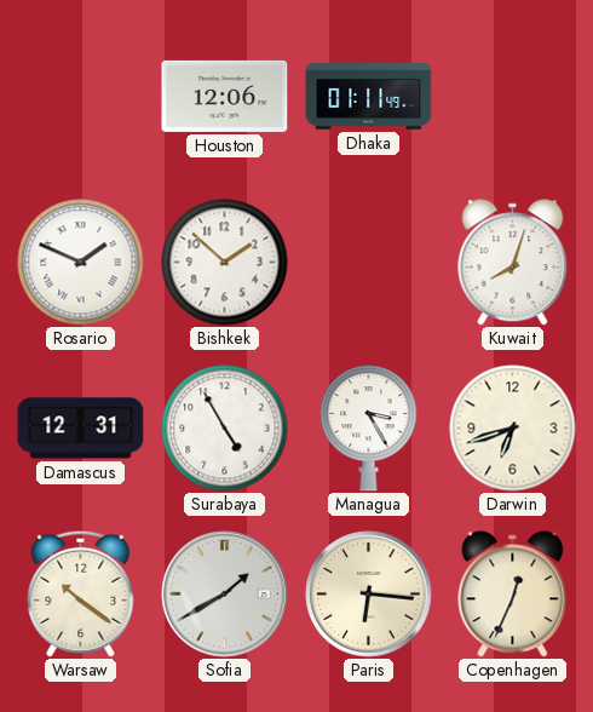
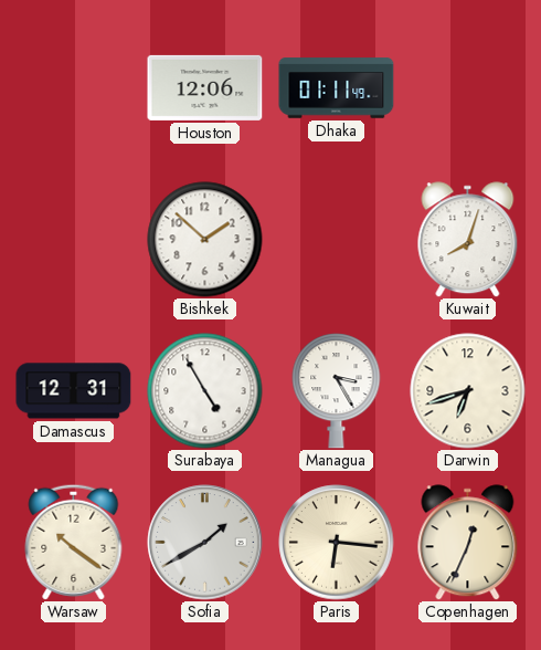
Rosario: 1:49 -> none (81, 263)
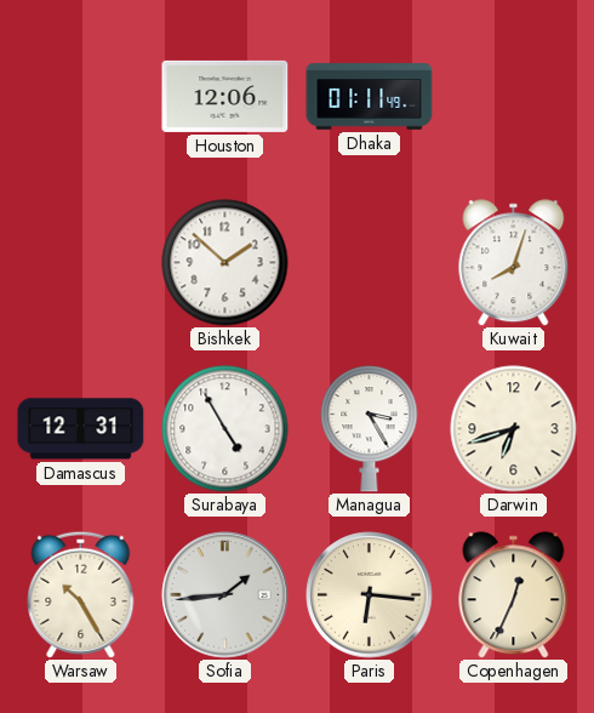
Warsaw: 10:21 -> 10:25 (81, 594)
Sofia: 1:40 -> 1:44 (225, 595)
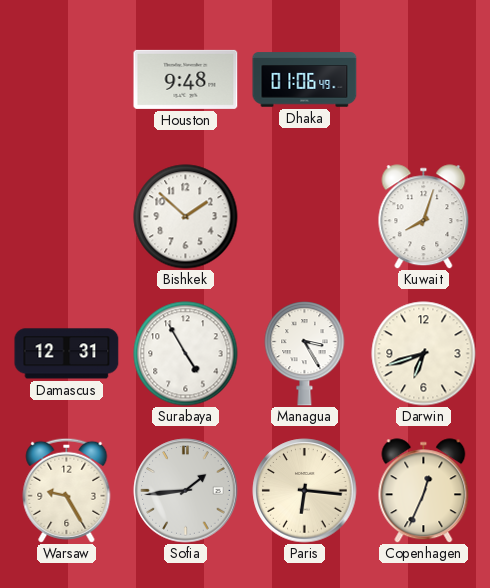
Houston: 12:06 -> 9:48 (186, 79)
Dhaka: 01:11 -> 01:06 (305, 80)
Warsaw: 10:25 -> 9:25 (67, 490)
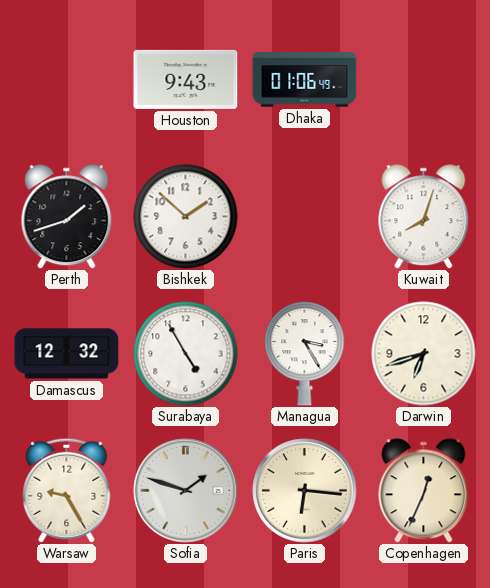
Houston: 9:48 -> 9:43 (186, 79)
Perth: none -> 1:42 (67, 217)
Damascus: 12:31 -> 12:32 (67, 354)
Sofia: 1:44 -> 1:48 (186, 491)
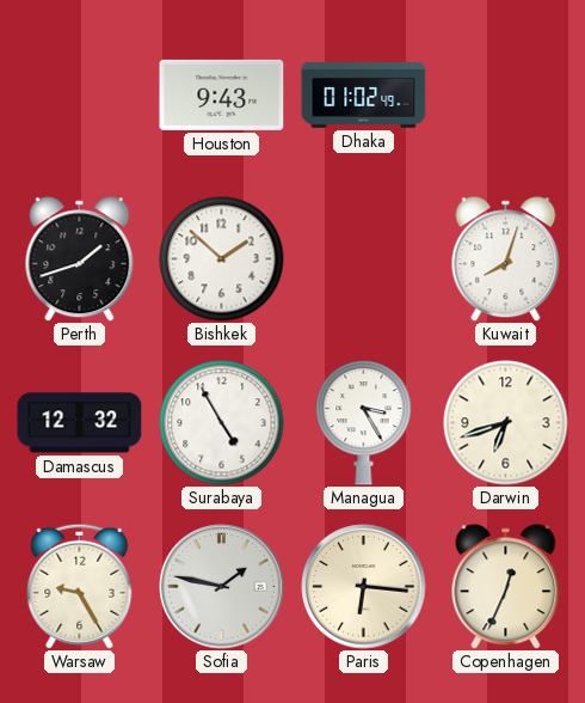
Dhaka: 01:06 -> 01:02 (364, 96)
Sofia: 1:48 -> 1:47 (222, 587)
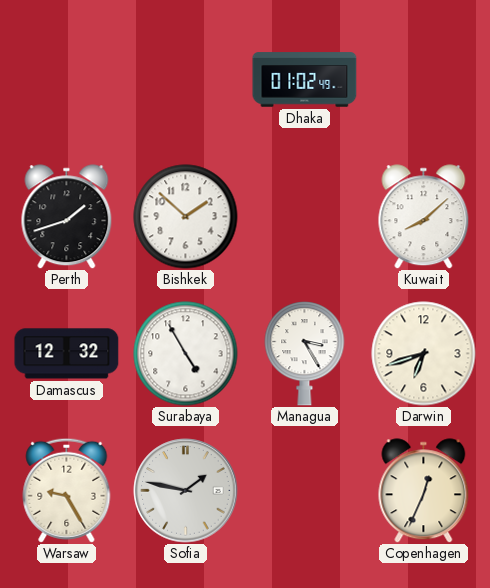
Houston: 9:43 -> none (222, 94)
Kuwait: 8:03 -> 8:08 (424, 217)
Paris: 6:16 -> none (364, 587)
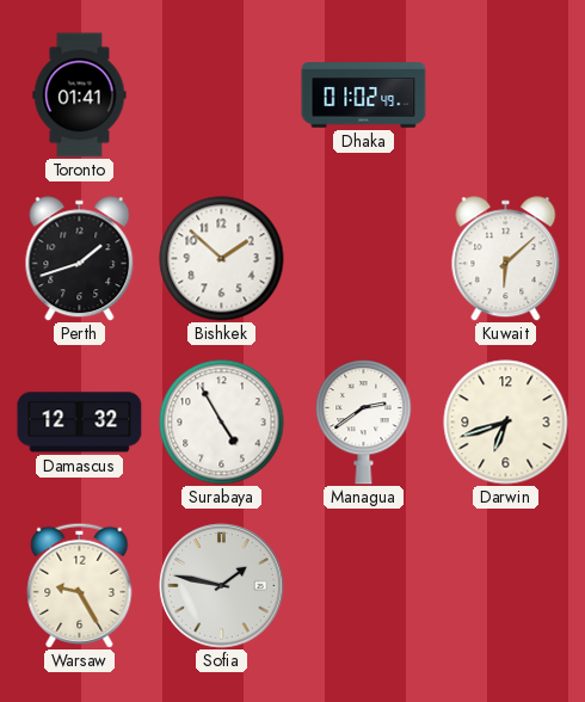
Toronto: none -> 01:41 (80, 96)
Kuwait: 8:08 -> 6:08 (506, 259)
Managua: 3:25 -> 2:39 (364, 423)
Copenhagen: 12:34 -> none (424, 491)
